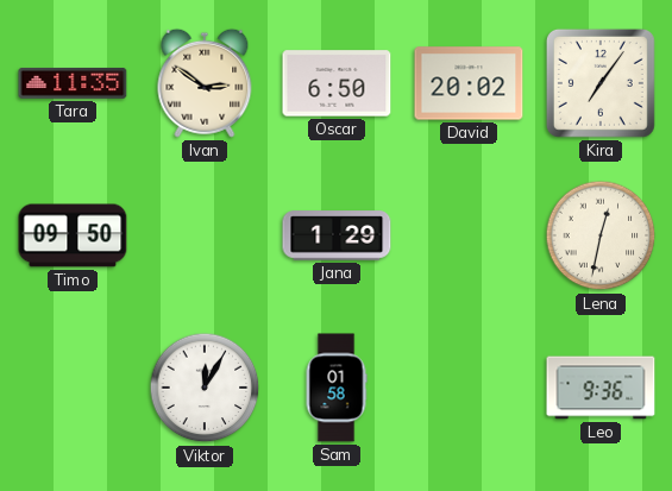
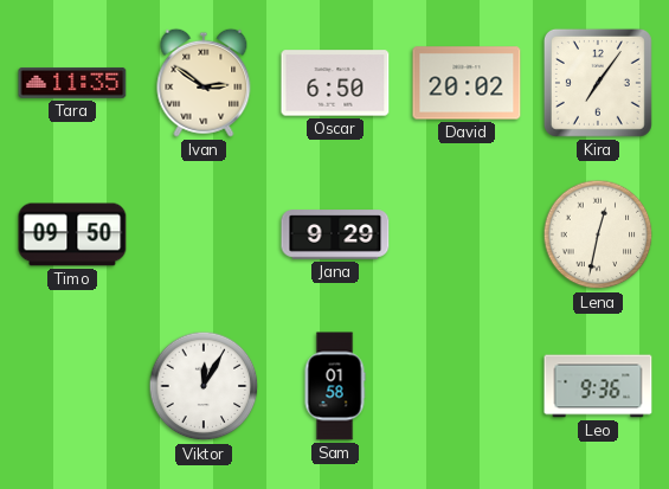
Jana: 1:29 -> 9:29 (335, 234)
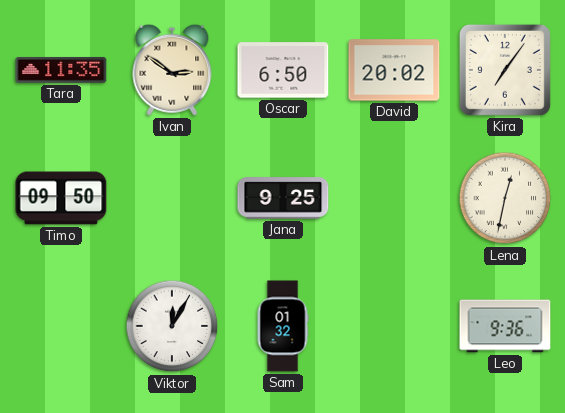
Jana: 9:29 -> 9:25 (283, 198)
Sam: 01:58 -> 01:32 (283, 326)
